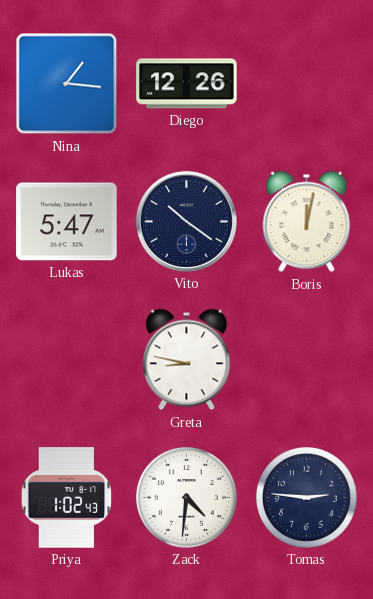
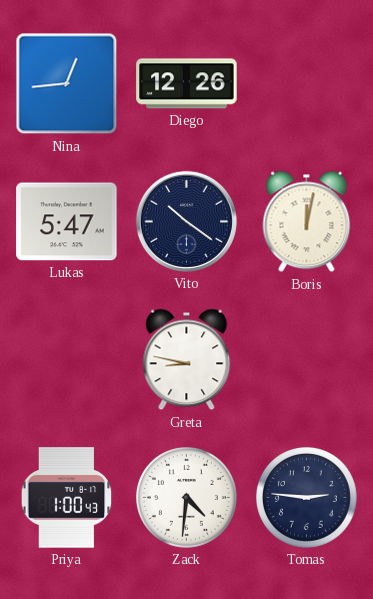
Nina: 1:16 -> 12:44 (67, 84)
Priya: 1:02 -> 1:00 (67, 498)
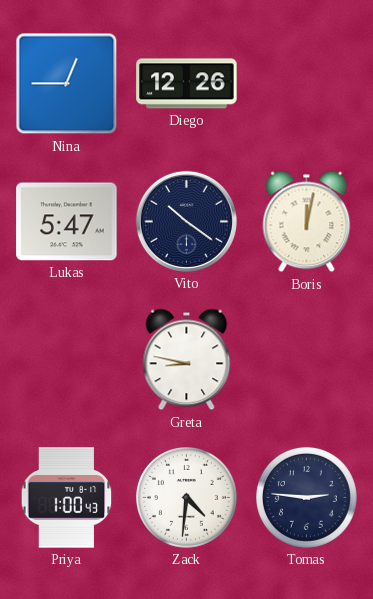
Nina: 12:44 -> 12:45 (67, 84)
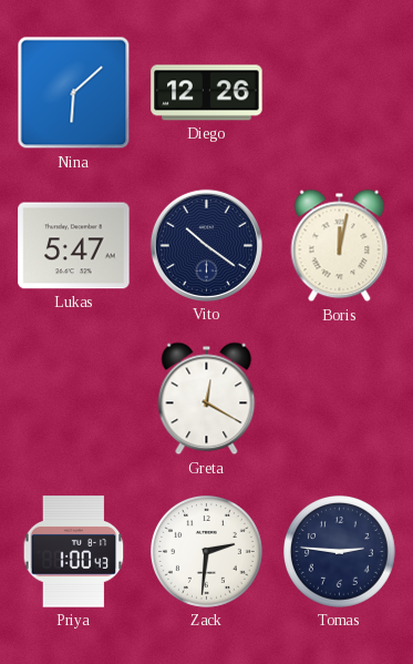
Nina: 12:45 -> 6:08 (74, 93)
Greta: 8:47 -> 12:20 (207, 399)
Zack: 4:31 -> 2:31 (207, 552)
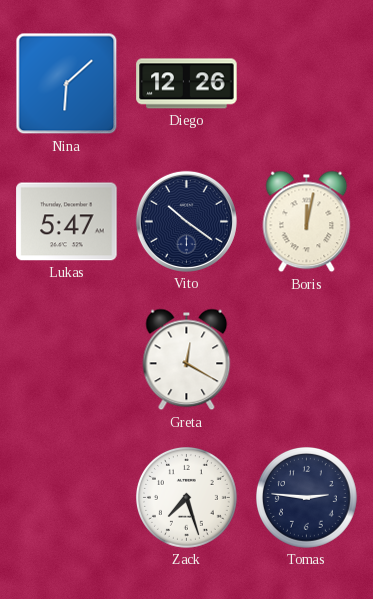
Priya: 1:00 -> none (74, 552)
Zack: 2:31 -> 7:27 (187, 498)
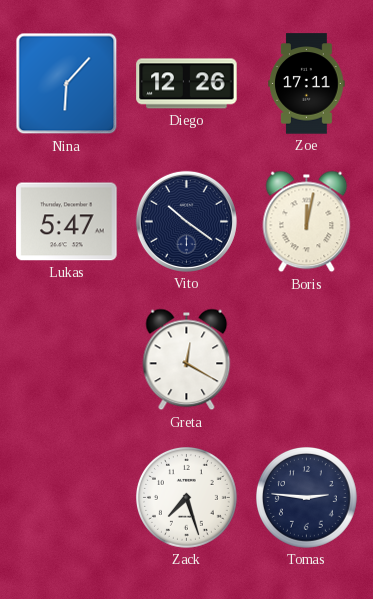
Nina: 6:08 -> 6:07 (67, 84)
Zoe: none -> 17:11 (307, 84)
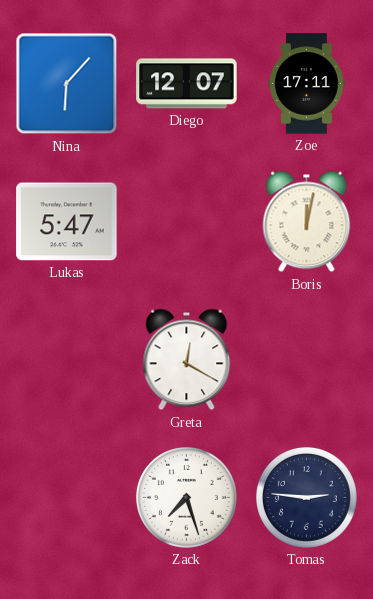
Diego: 12:26 -> 12:07 (187, 84)
Vito: 10:21 -> none (186, 221)
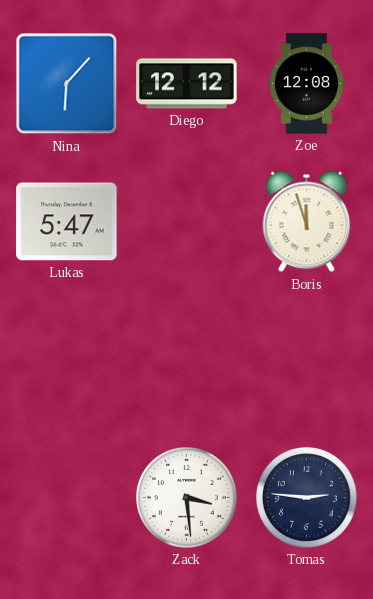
Diego: 12:07 -> 12:12 (187, 84)
Zoe: 17:11 -> 12:08 (307, 84)
Boris: 12:02 -> 11:57 (307, 222)
Greta: 12:20 -> none (187, 360)
Zack: 7:27 -> 3:29 (187, 498)
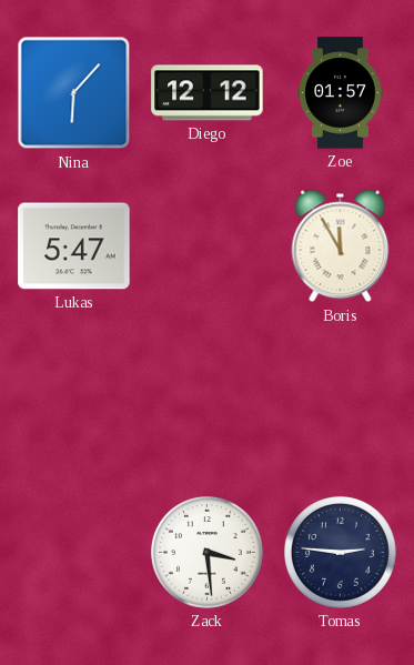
Zoe: 12:08 -> 01:57 (341, 93)
Boris: 11:57 -> 11:55 (341, 246)
